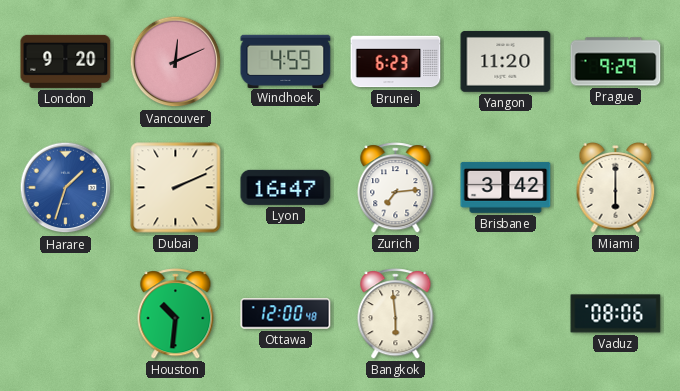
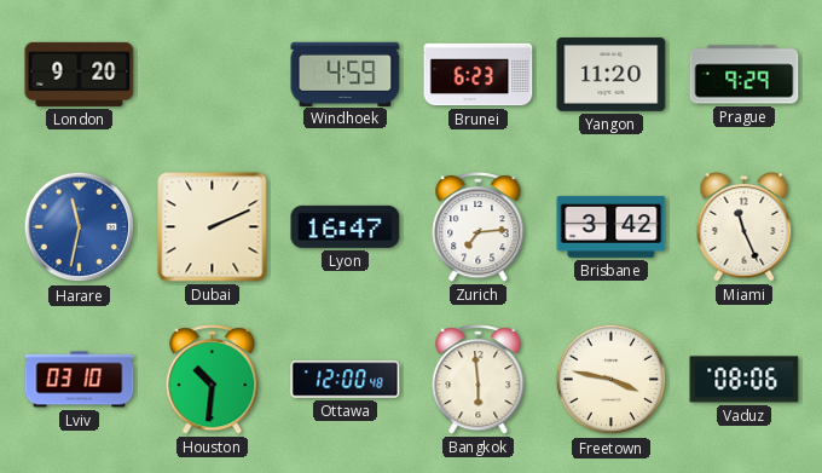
Vancouver: 12:11 -> none (176, 62)
Harare: 1:33 -> 11:32 (80, 227)
Miami: 6:00 -> 11:26 (745, 227)
Lviv: none -> 03:10 (80, 380)
Freetown: none -> 3:47 (612, 380)
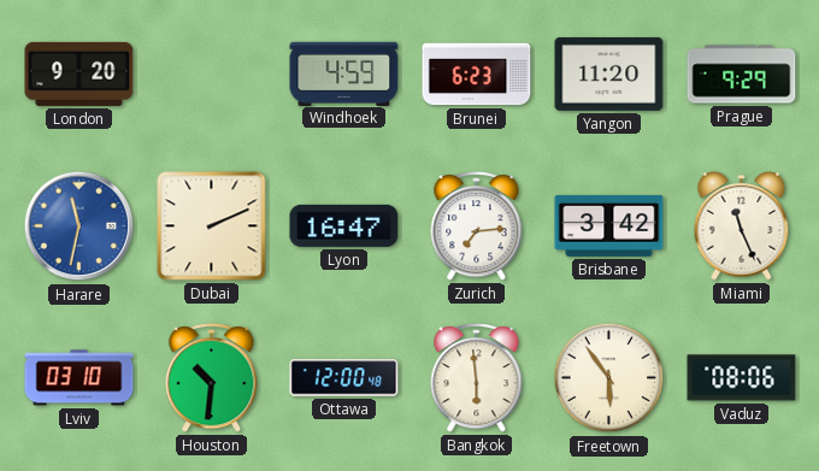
Freetown: 3:47 -> 5:54 (609, 378)
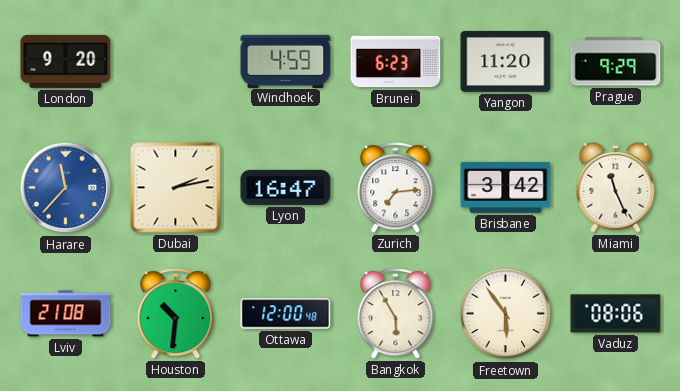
Harare: 11:32 -> 11:37 (66, 188)
Dubai: 2:11 -> 2:13 (176, 188)
Lviv: 03:10 -> 21:08 (66, 314)
Bangkok: 5:59 -> 5:55 (396, 314)
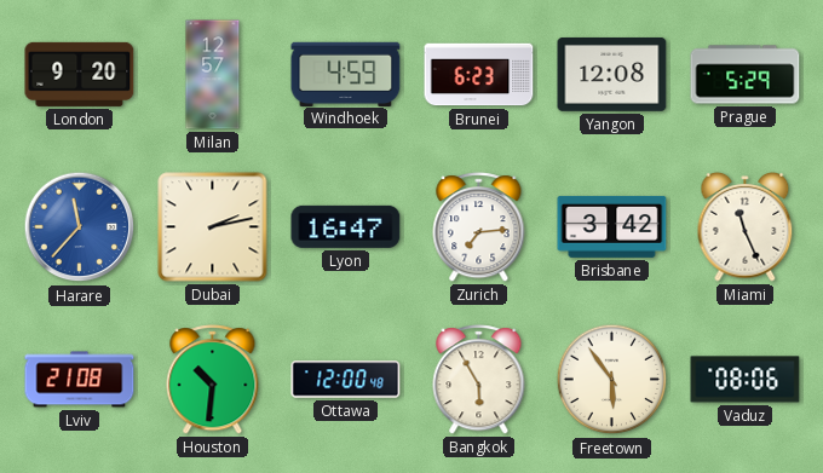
Milan: none -> 12:57 (213, 75)
Yangon: 11:20 -> 12:08 (612, 75)
Prague: 9:29 -> 5:29 (746, 75)
